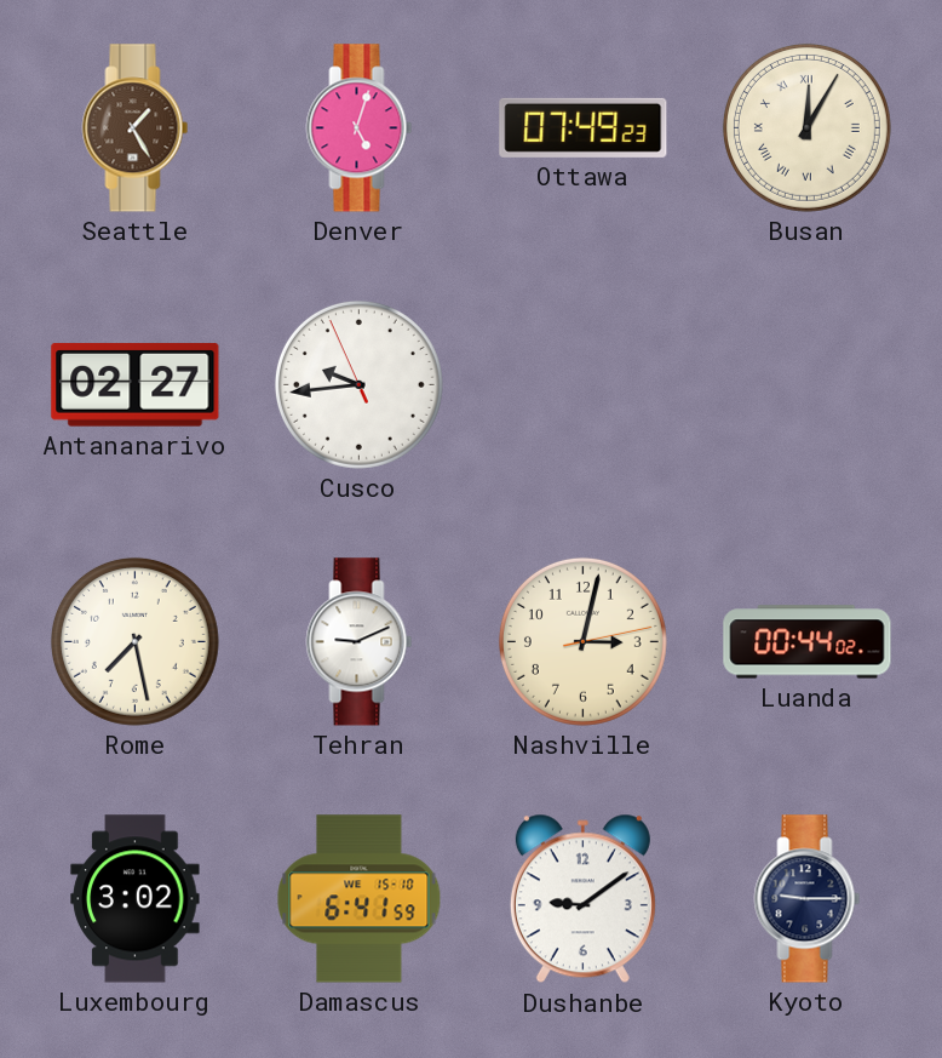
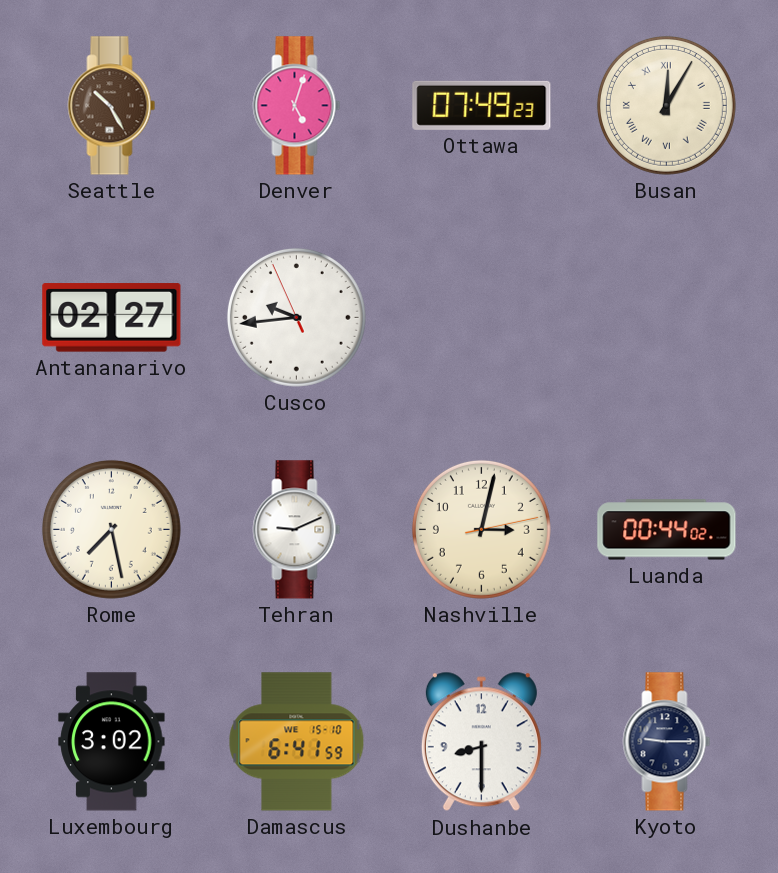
Seattle: 1:25 -> 10:25 (112, 106)
Dushanbe: 9:09 -> 8:30 (481, 742)
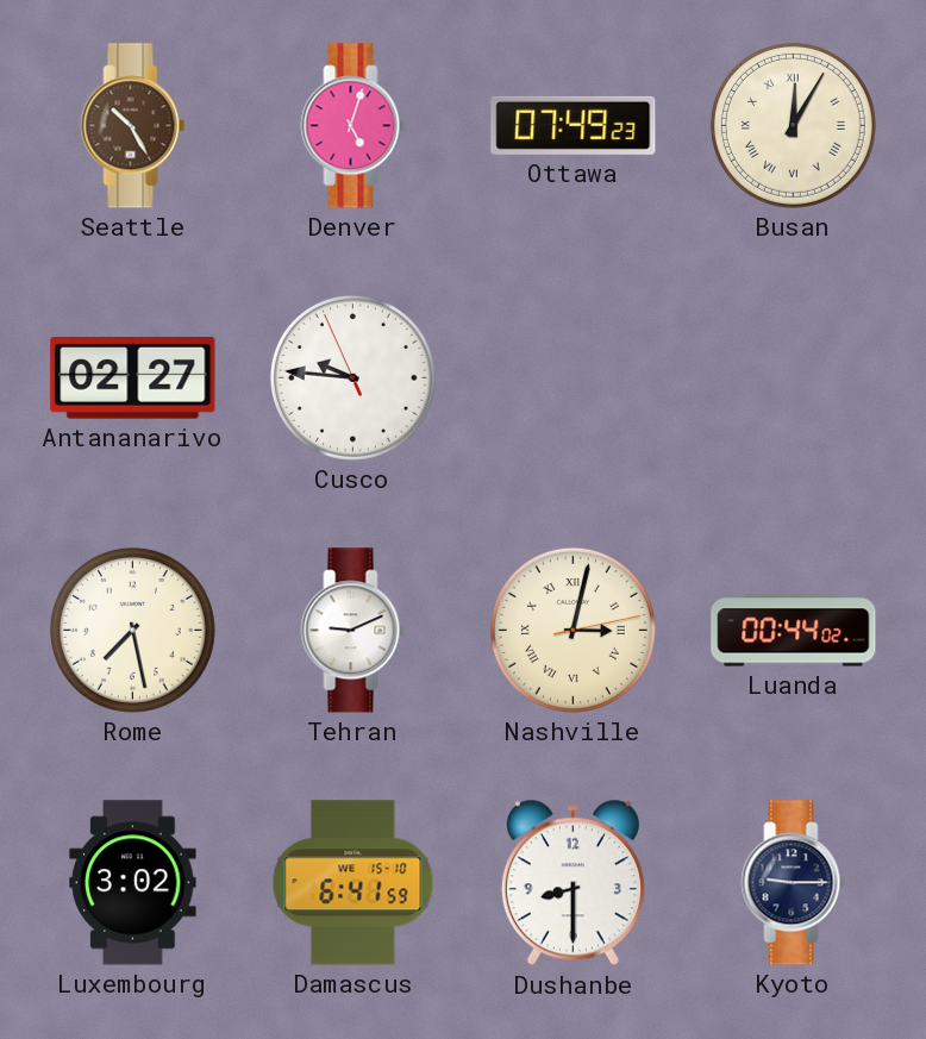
Cusco: 9:43 -> 9:45 (352, 377)
Nashville numerals: Arabic -> Roman (573, 630)
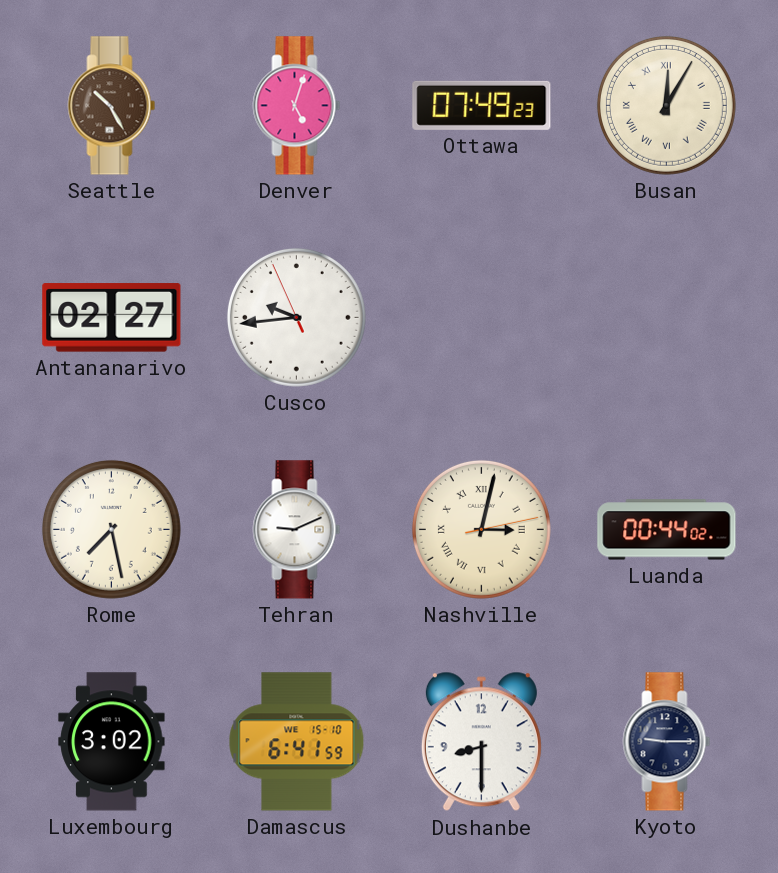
Cusco: 9:45 -> 9:43 (296, 317)
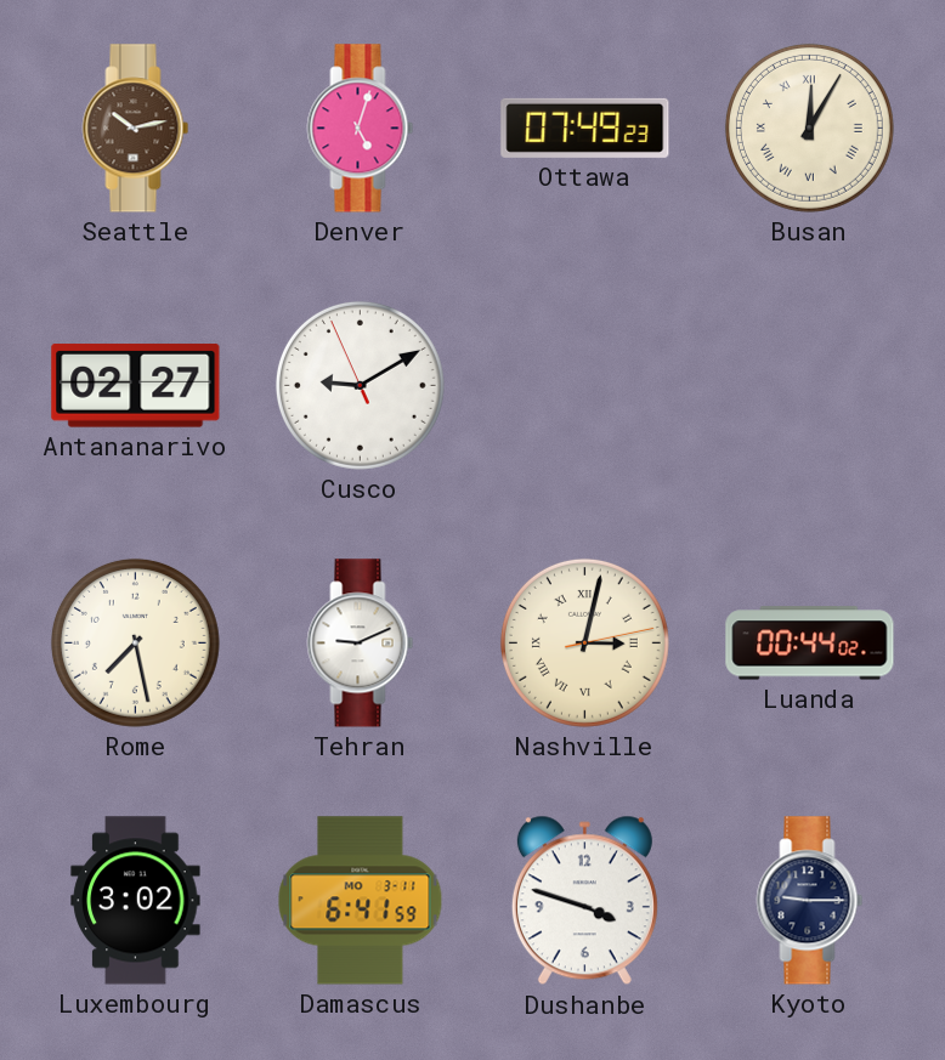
Seattle: 10:25 -> 10:13 (136, 129)
Cusco: 9:43 -> 9:09 (360, 385)
Damascus date: WE 15-10 -> MO 3-11 (361, 901)
Dushanbe: 8:30 -> 3:48 (584, 901)
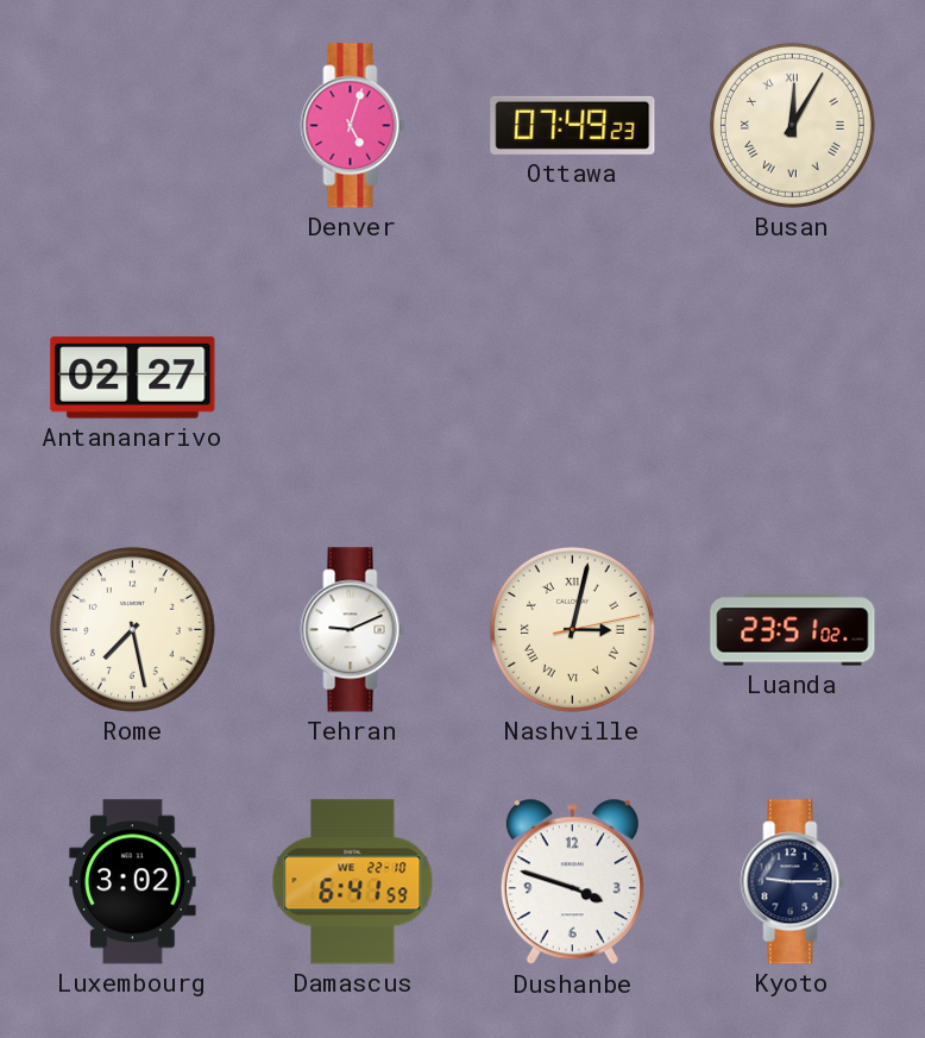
Seattle: 10:13 -> none (136, 129)
Cusco: 9:09 -> none (360, 385)
Luanda: 00:44 -> 23:51 (793, 630)
Damascus date: MO 3-11 -> WE 22-10 (353, 882)
